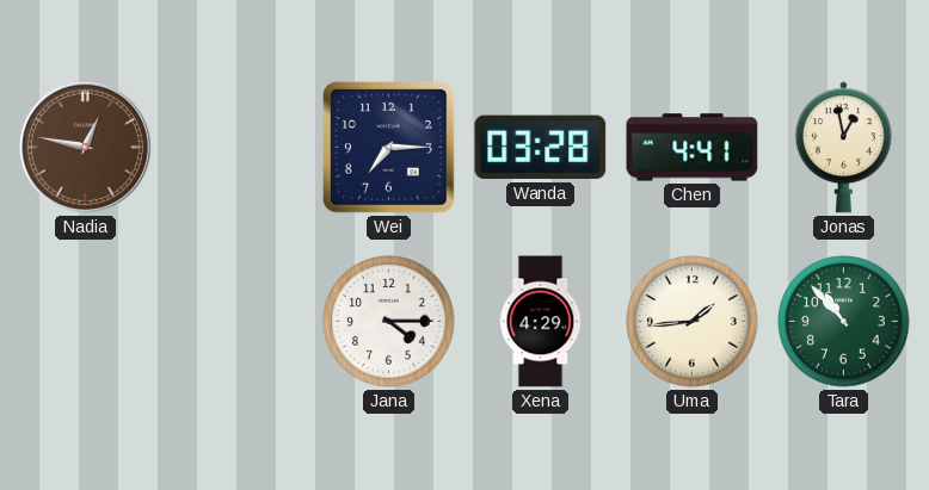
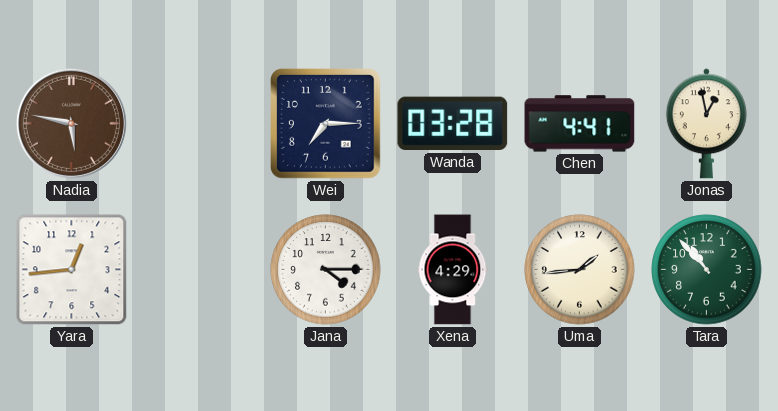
Nadia: 12:47 -> 5:47 (71, 123)
Yara: none -> 12:44 (72, 270)
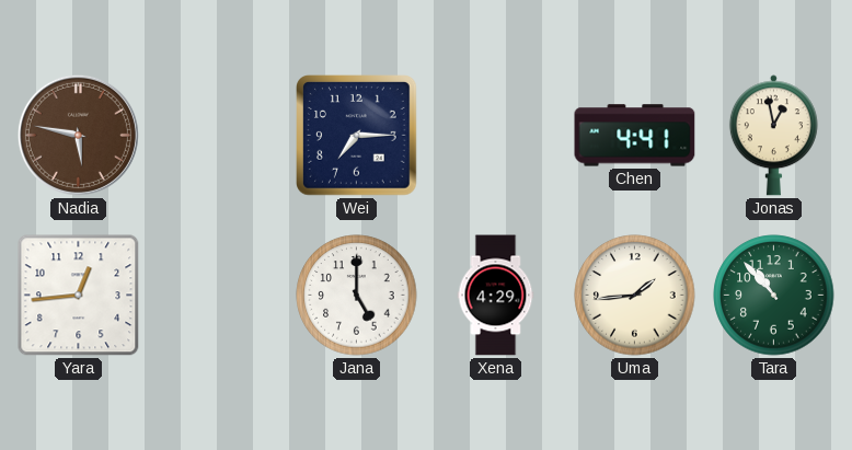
Wanda: 03:28 -> none (453, 124)
Jana: 4:15 -> 5:00 (357, 296)
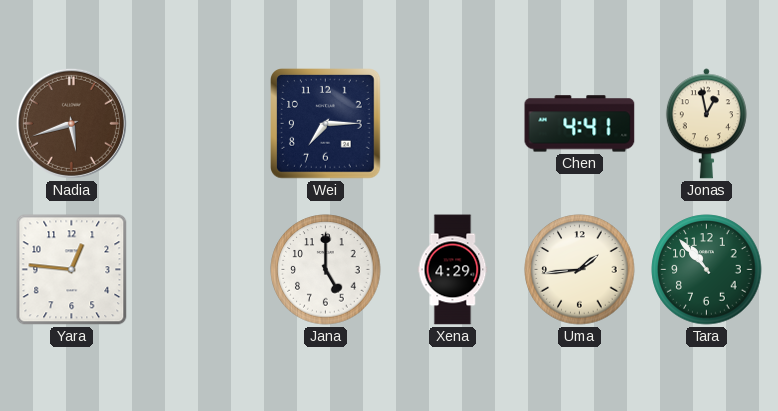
Nadia: 5:47 -> 5:42 (71, 123)
Yara: 12:44 -> 12:46 (72, 270)
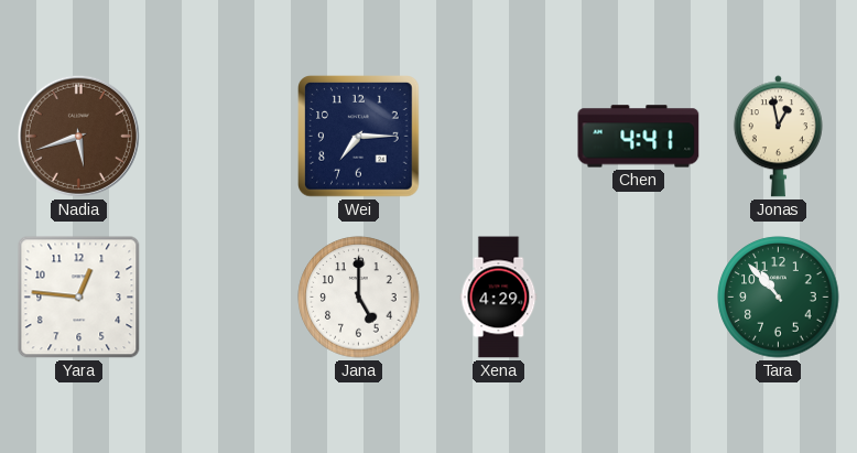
Uma: 1:44 -> none (580, 270)
